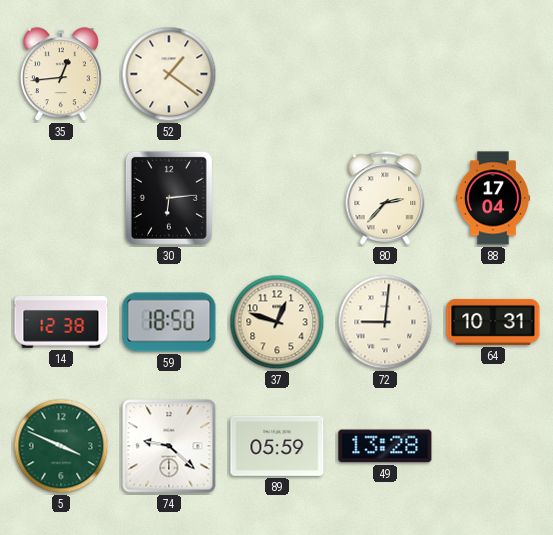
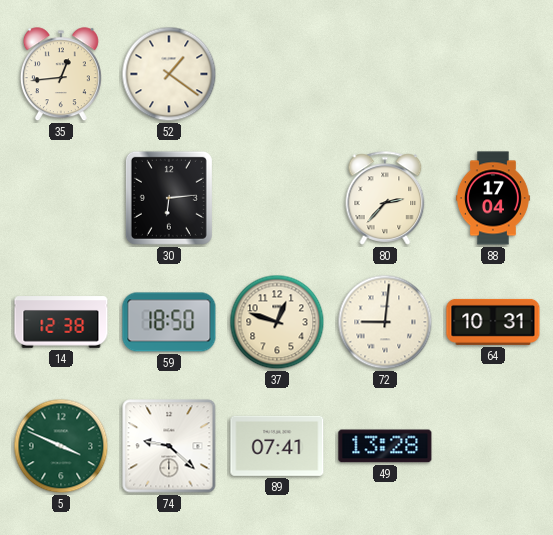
89: 05:59 -> 07:41 (277, 446)
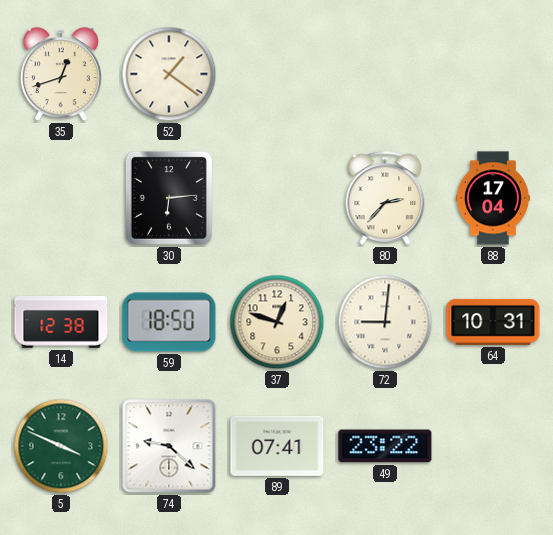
35: 12:44 -> 12:42 (61, 75)
49: 13:28 -> 23:22 (385, 446)
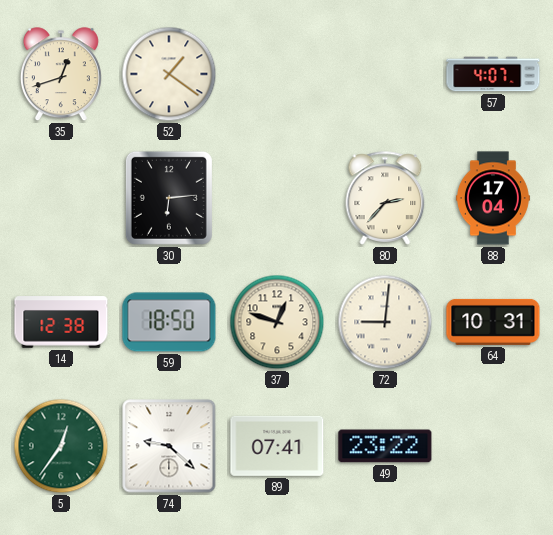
57: none -> 4:07 (493, 74)
5: 3:49 -> 12:36 (61, 446)
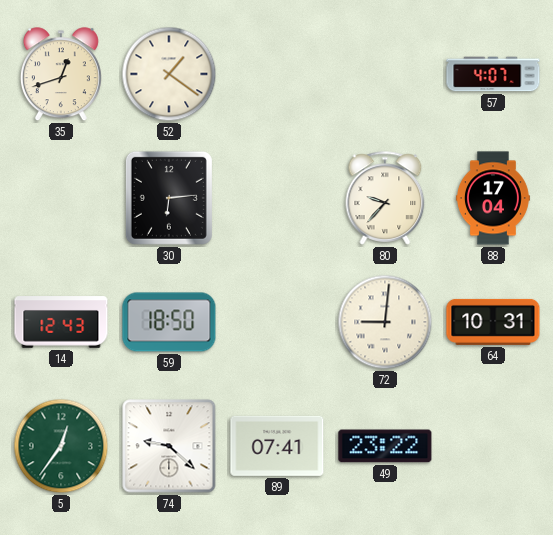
80: 2:37 -> 9:37 (385, 198)
14: 12:38 -> 12:43 (61, 322)
37: 12:48 -> none (277, 322)
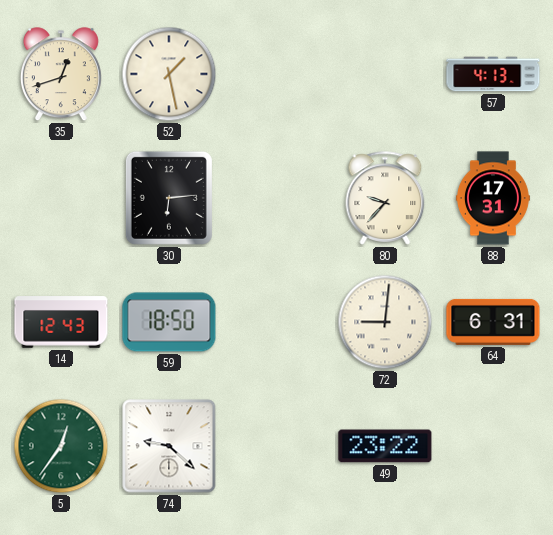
52: 1:21 -> 1:28 (169, 74)
57: 4:07 -> 4:13 (493, 74)
88: 17:04 -> 17:31 (493, 198)
64: 10:31 -> 6:31 (493, 322)
89: 07:41 -> none (277, 446)
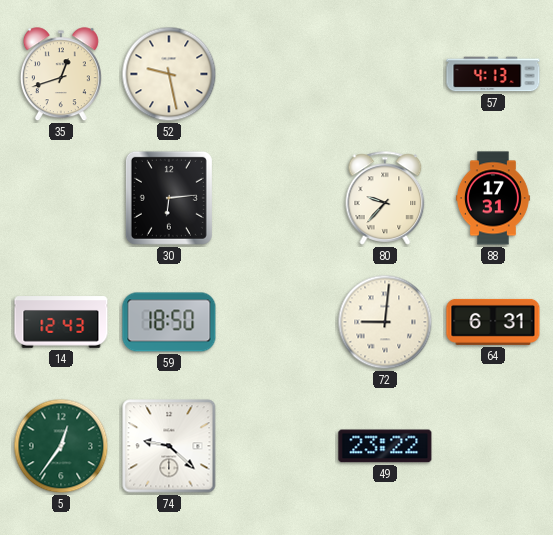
52: 1:28 -> 9:28 (169, 74)
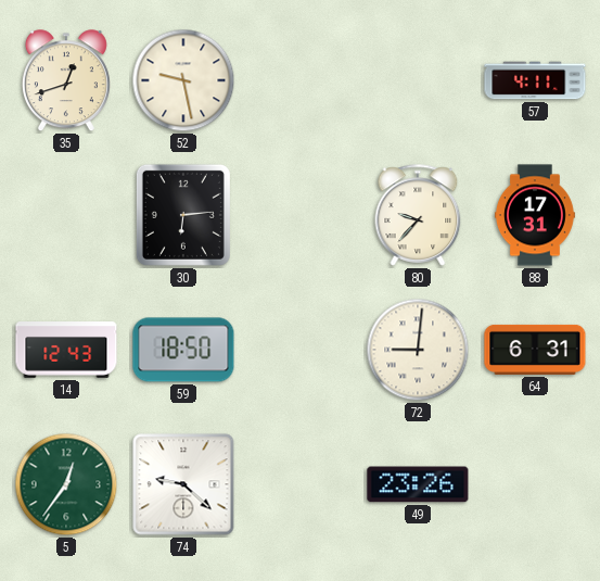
57: 4:13 -> 4:11 (535, 80)
49: 23:22 -> 23:26 (418, 484)
